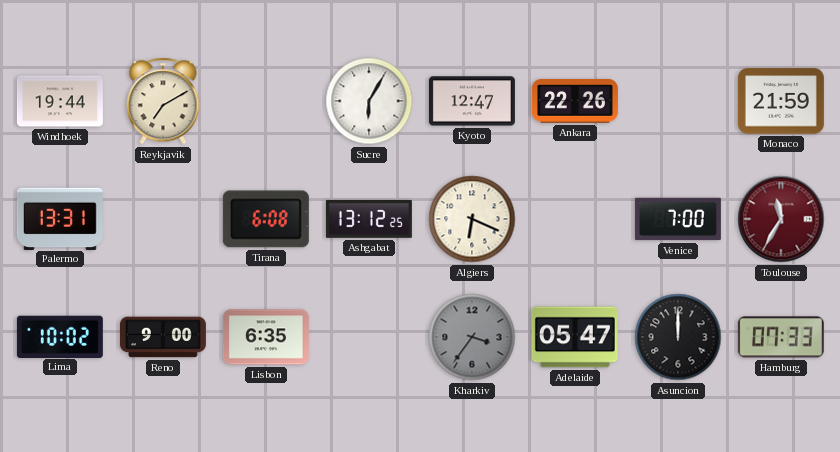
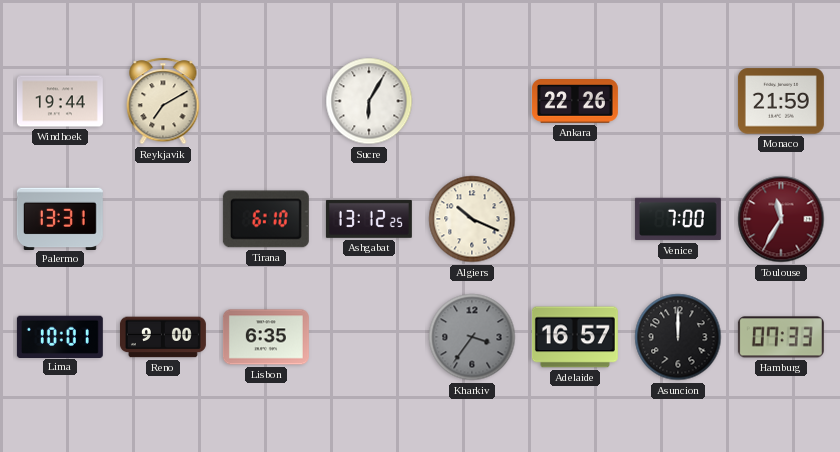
Kyoto: 12:47 -> none (472, 101)
Tirana: 6:08 -> 6:10 (266, 219)
Algiers: 6:19 -> 10:19 (472, 219)
Lima: 10:02 -> 10:01 (60, 336)
Adelaide: 05:47 -> 16:57 (575, 337)
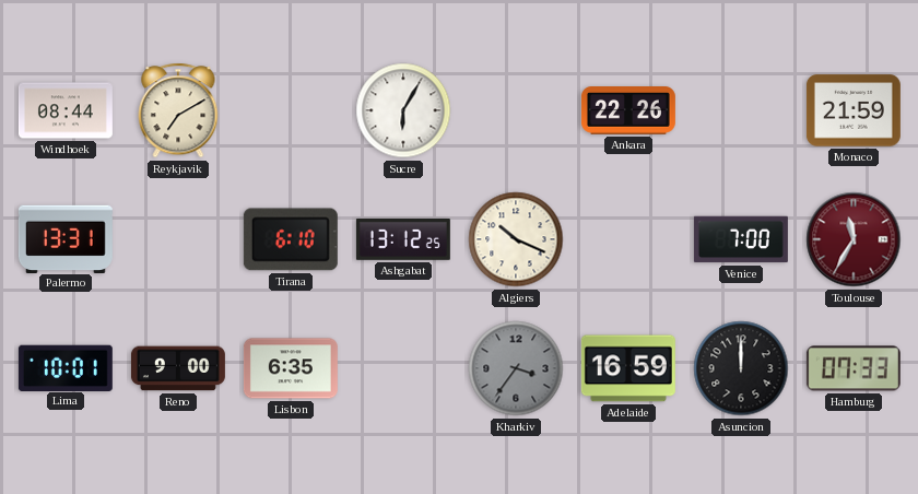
Windhoek: 19:44 -> 08:44 (66, 110)
Adelaide: 16:57 -> 16:59 (628, 368)
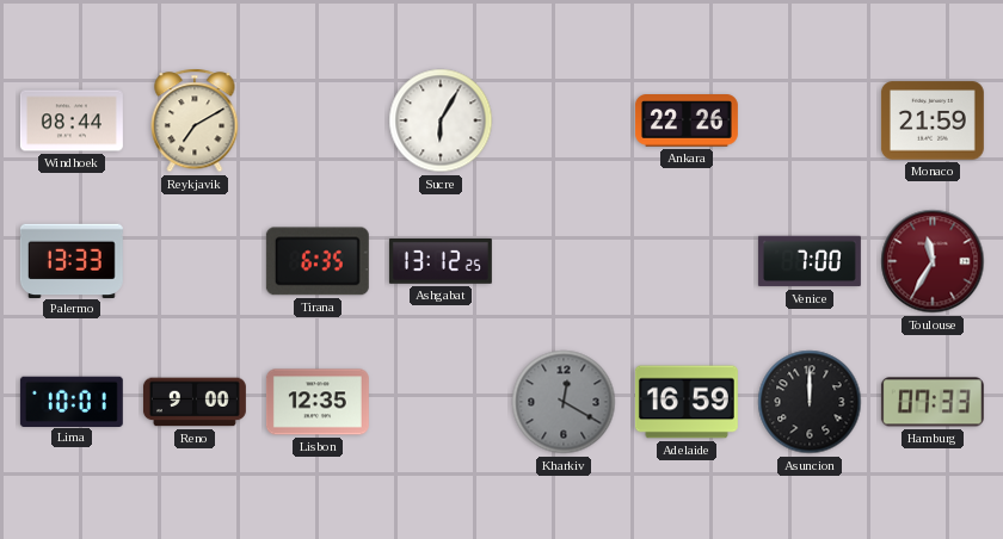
Palermo: 13:31 -> 13:33 (72, 260)
Tirana: 6:10 -> 6:35 (318, 261)
Algiers: 10:19 -> none (516, 239)
Lisbon: 6:35 -> 12:35 (318, 402)
Kharkiv: 3:36 -> 12:20 (564, 402)
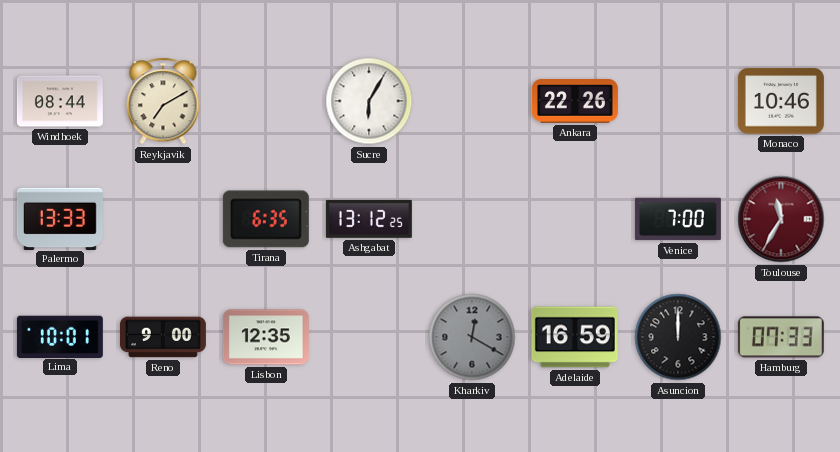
Monaco: 21:59 -> 10:46 (781, 101)
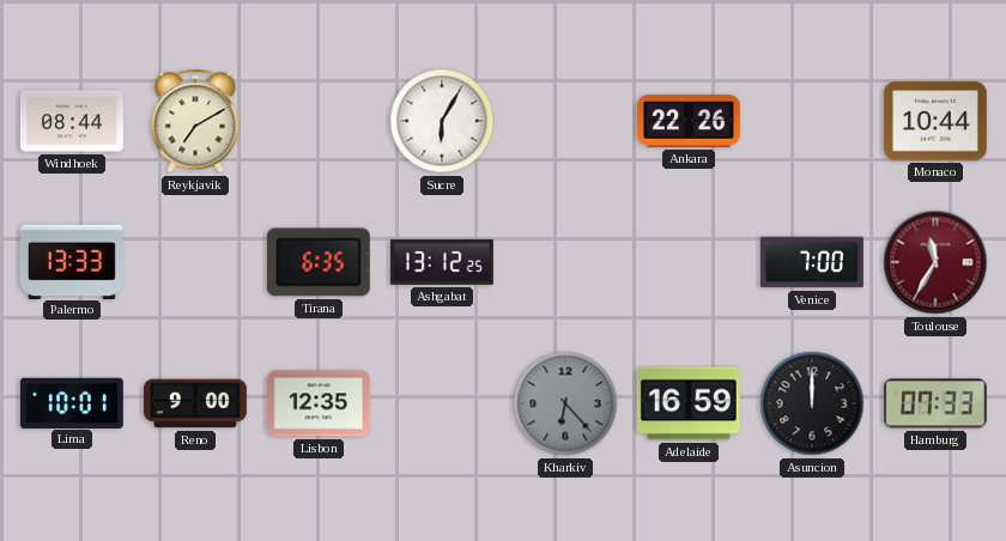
Monaco: 10:46 -> 10:44 (935, 121)
Kharkiv: 12:20 -> 6:23 (565, 403)
